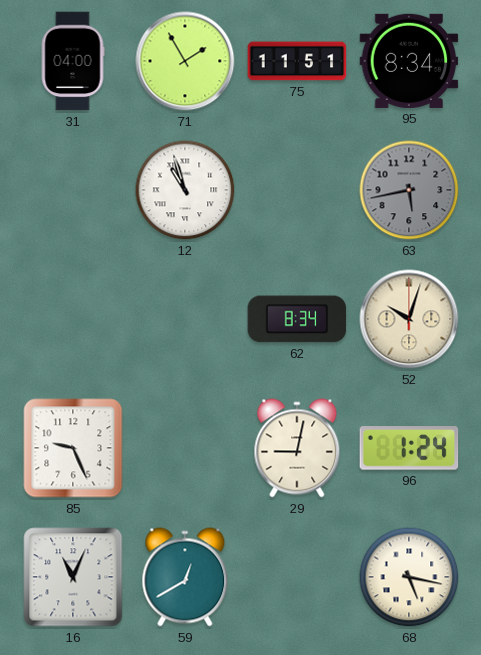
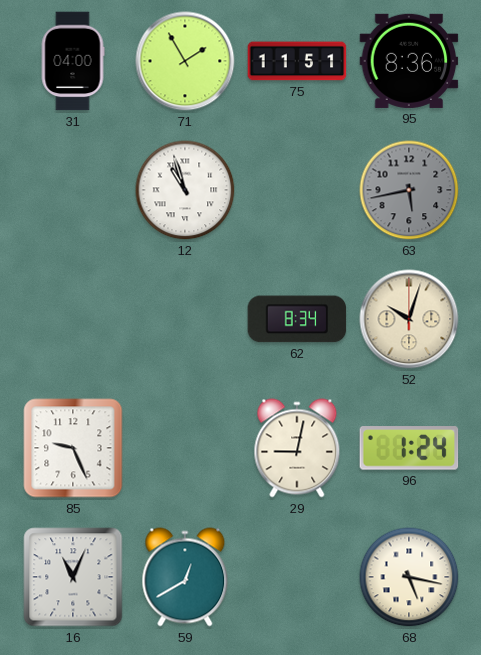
95: 8:34 -> 8:36 (409, 61)
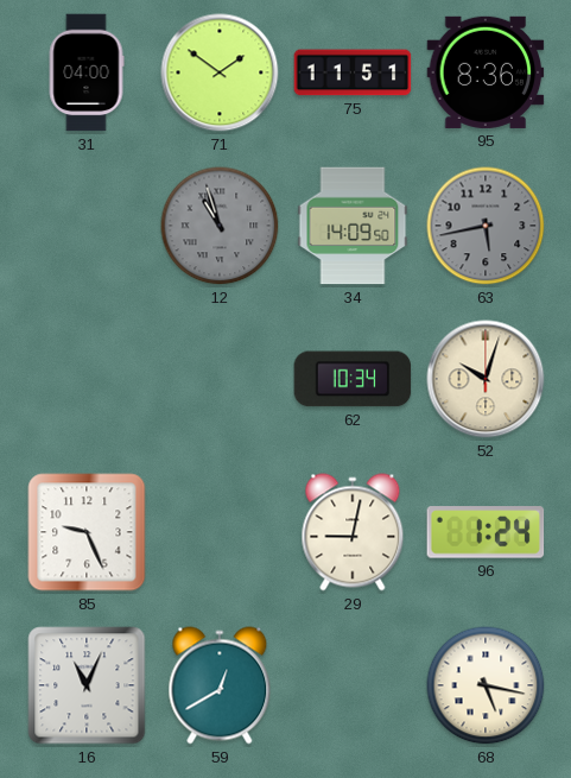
71: 1:55 -> 1:51 (220, 72)
12 dial: white -> grey (220, 226)
34: none -> 14:09 (353, 226)
62: 8:34 -> 10:34 (353, 379)
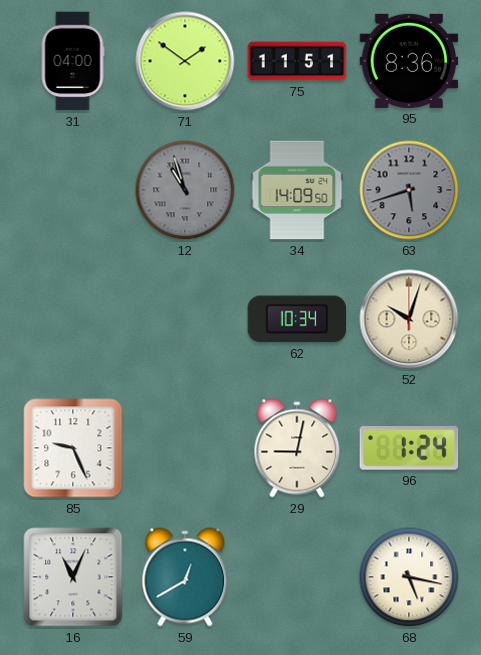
63: 5:43 -> 5:42 (409, 190)
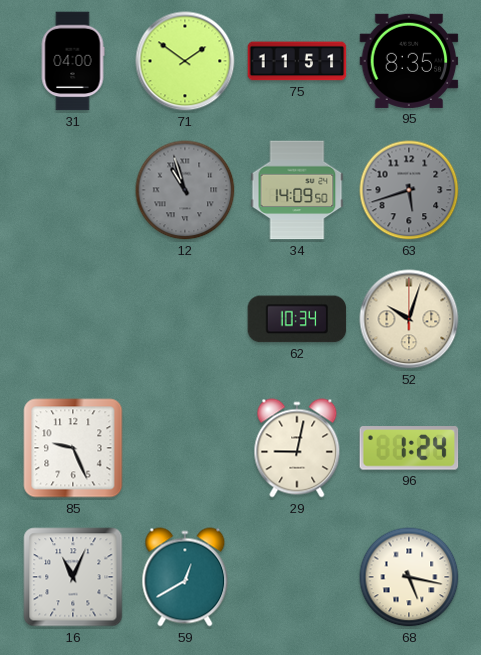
95: 8:36 -> 8:35 (409, 61)
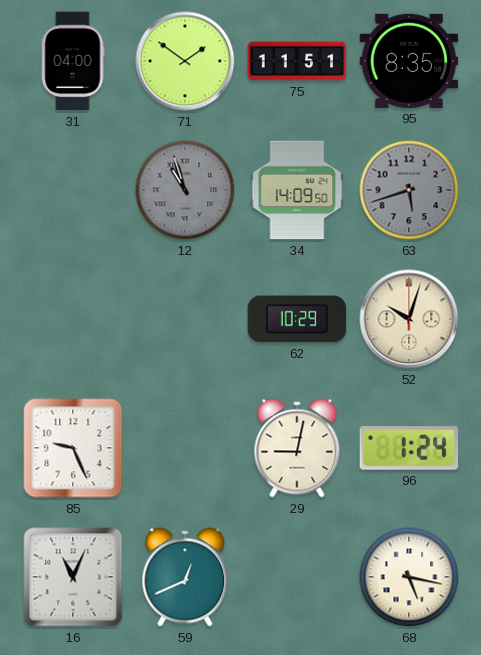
62: 10:34 -> 10:29 (297, 319)
59: 12:40 -> 12:41 (185, 577)
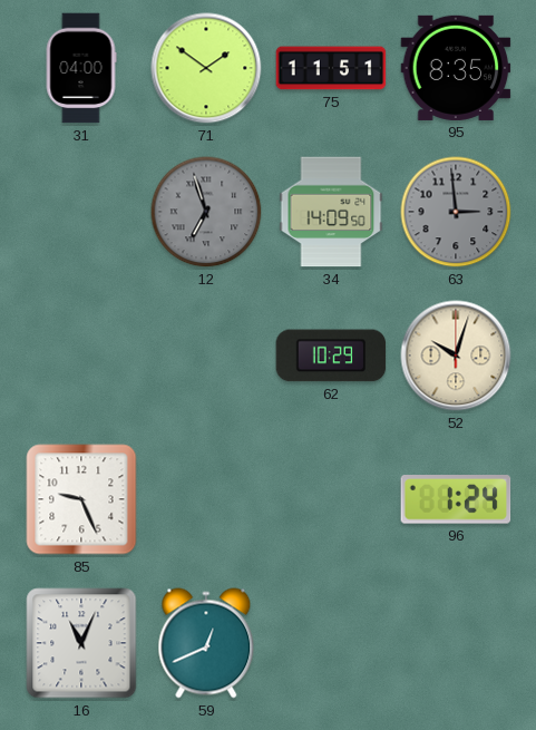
12: 10:57 -> 6:57 (206, 212)
63: 5:42 -> 2:59 (456, 212)
29: 9:02 -> none (297, 448)
68: 5:17 -> none (409, 577)
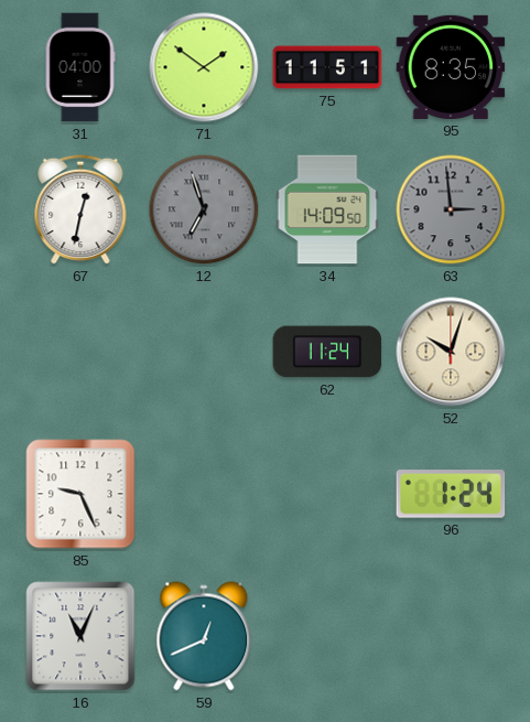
67: none -> 12:32 (80, 209)
62: 10:29 -> 11:24 (327, 352)
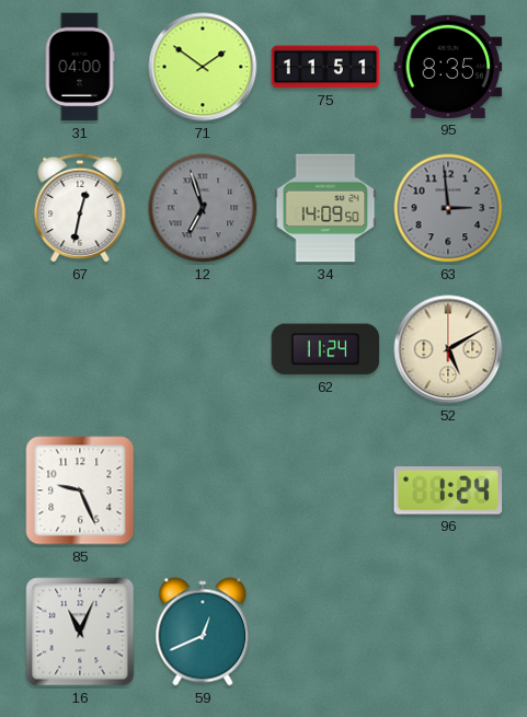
52: 10:03 -> 5:10 (448, 349)
